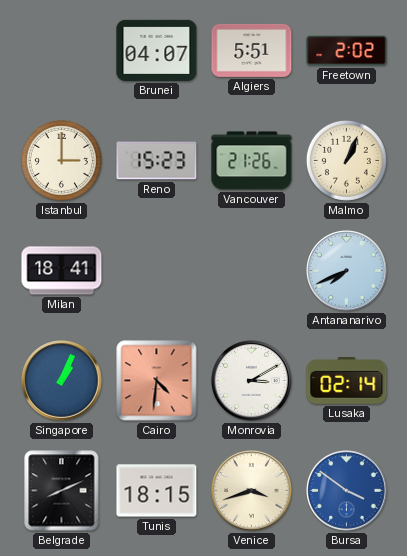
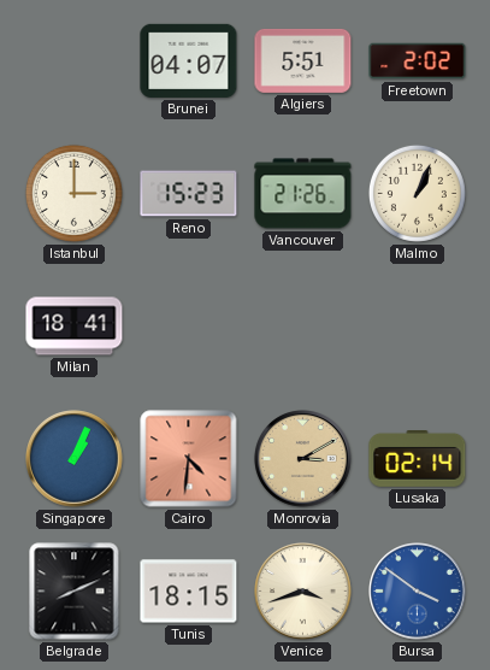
Antananarivo: 7:41 -> none (347, 271)
Monrovia dial: white -> champagne (303, 459)
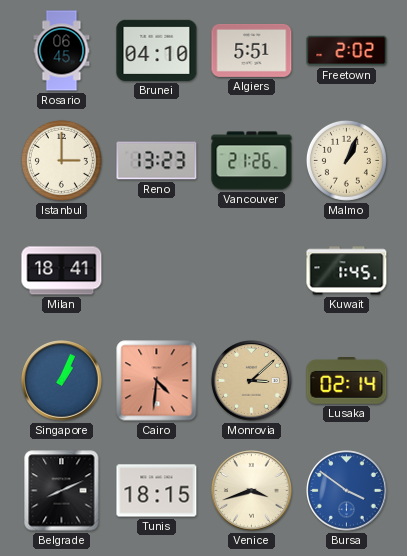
Rosario: none -> 06:45 (62, 51)
Brunei: 04:07 -> 04:10 (157, 50)
Reno: 15:23 -> 13:23 (157, 161)
Kuwait: none -> 1:45 (347, 271)
Monrovia: 3:10 -> 3:08 (252, 381)
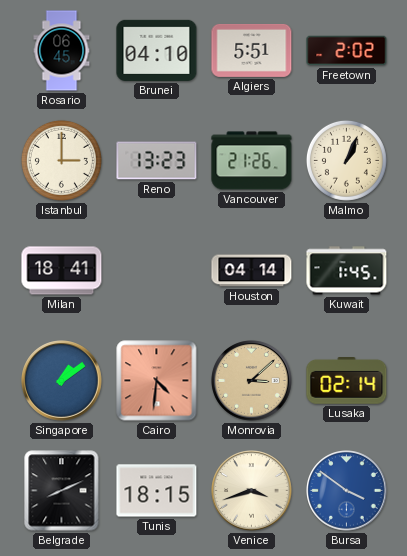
Houston: none -> 04:14 (252, 271)
Singapore: 1:04 -> 1:09 (62, 381)
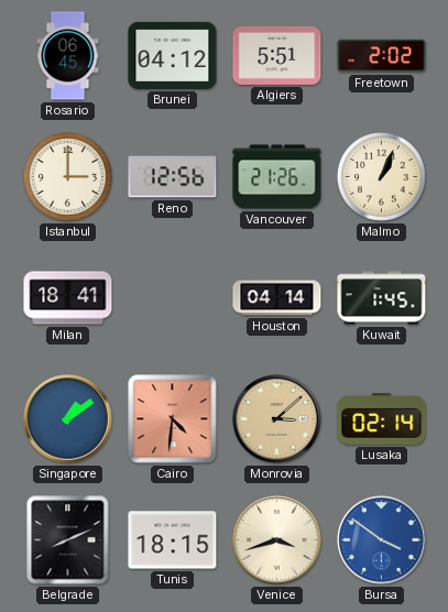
Brunei: 04:10 -> 04:12 (173, 55)
Reno: 13:23 -> 12:56 (173, 177)
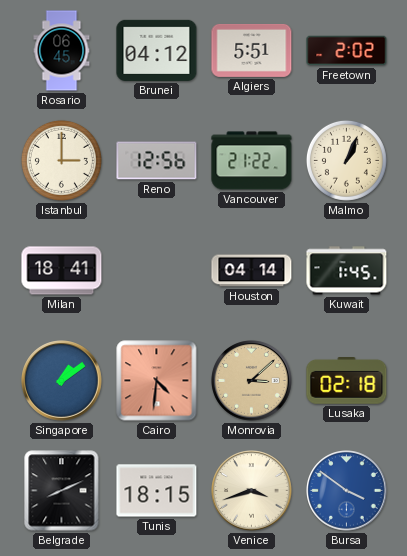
Vancouver: 21:26 -> 21:22 (252, 161)
Lusaka: 02:14 -> 02:18 (347, 381)
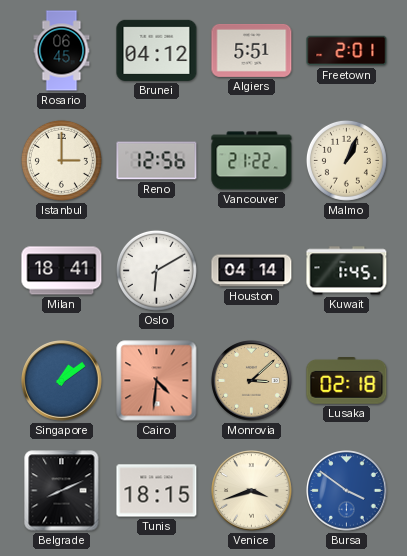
Freetown: 2:02 -> 2:01 (347, 51)
Oslo: none -> 6:10 (156, 270)
